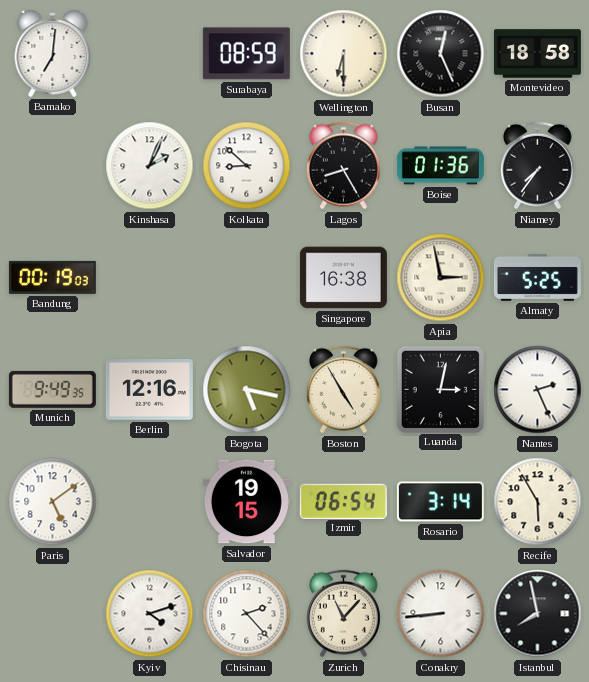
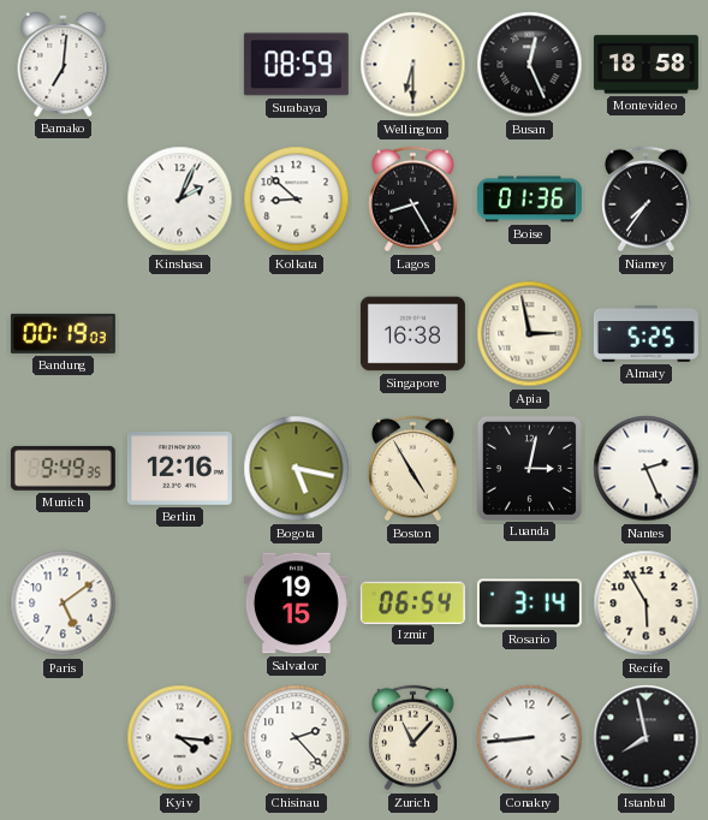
Kyiv: 4:12 -> 4:16 (180, 738)
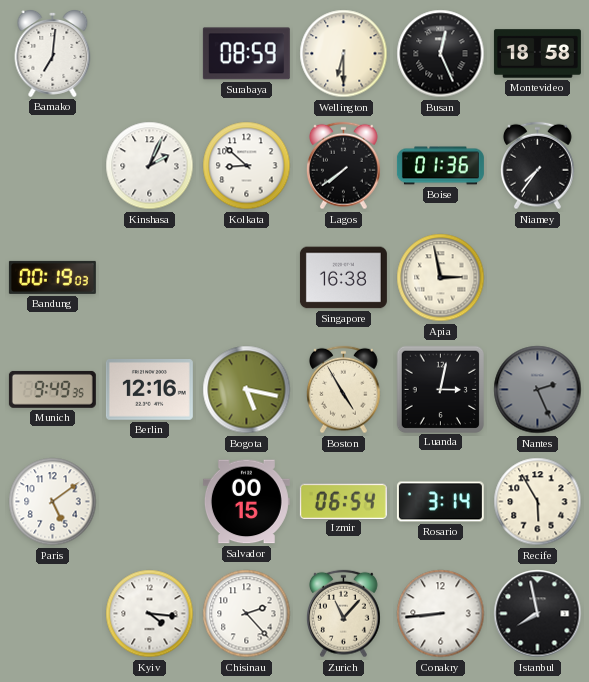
Lagos: 8:25 -> 7:39 (344, 166)
Almaty: 5:25 -> none (645, 333)
Nantes dial: white -> grey (538, 390)
Salvador: 19:15 -> 00:15 (246, 502)
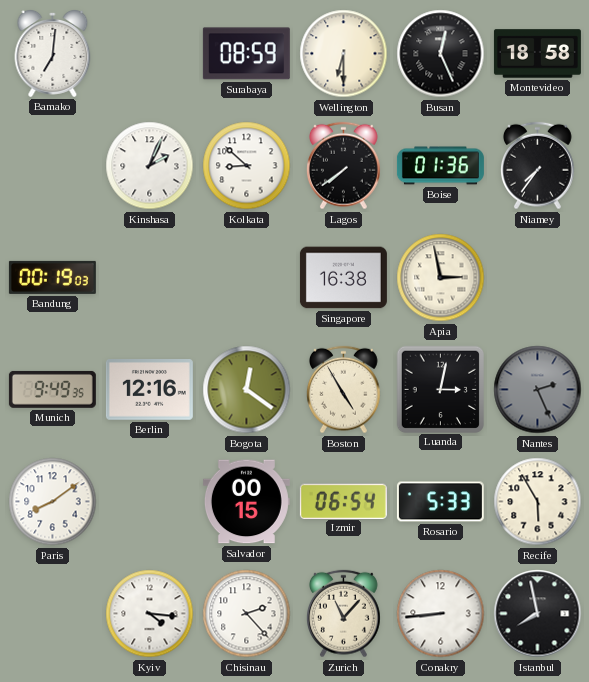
Bogota: 5:17 -> 12:21 (247, 390)
Paris: 5:09 -> 8:09 (53, 502)
Rosario: 3:14 -> 5:33 (440, 502)
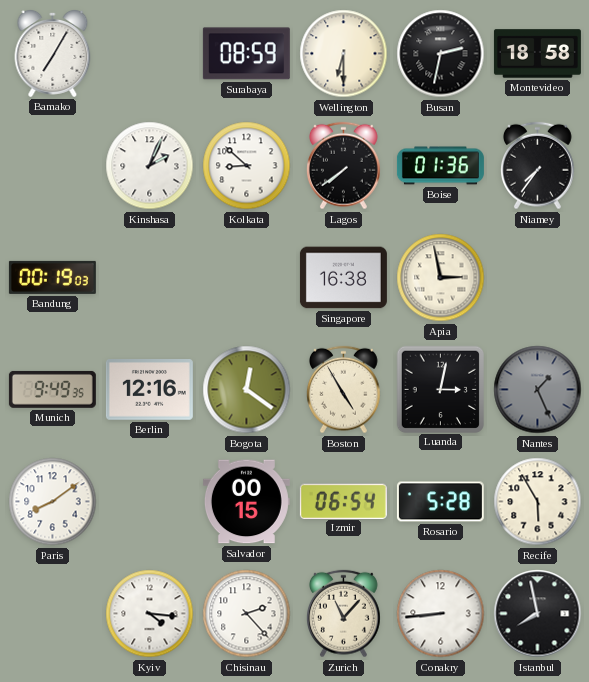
Bamako: 7:01 -> 7:05 (53, 54)
Busan: 12:26 -> 2:32 (441, 54)
Nantes: 2:26 -> 1:26 (538, 390)
Rosario: 5:33 -> 5:28 (440, 502)
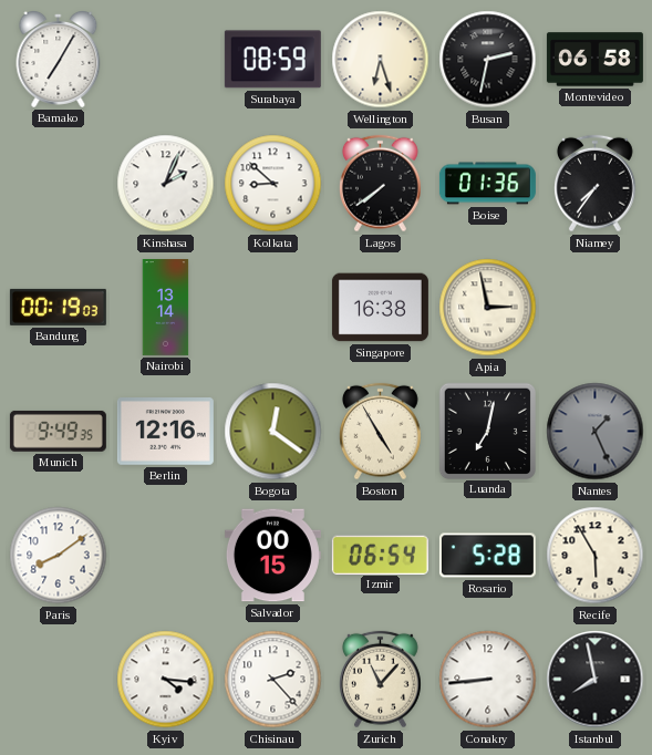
Wellington: 6:30 -> 6:27 (381, 60)
Montevideo: 18:58 -> 06:58 (594, 60)
Nairobi: none -> 13:14 (166, 307)
Luanda: 3:02 -> 7:02 (487, 431)
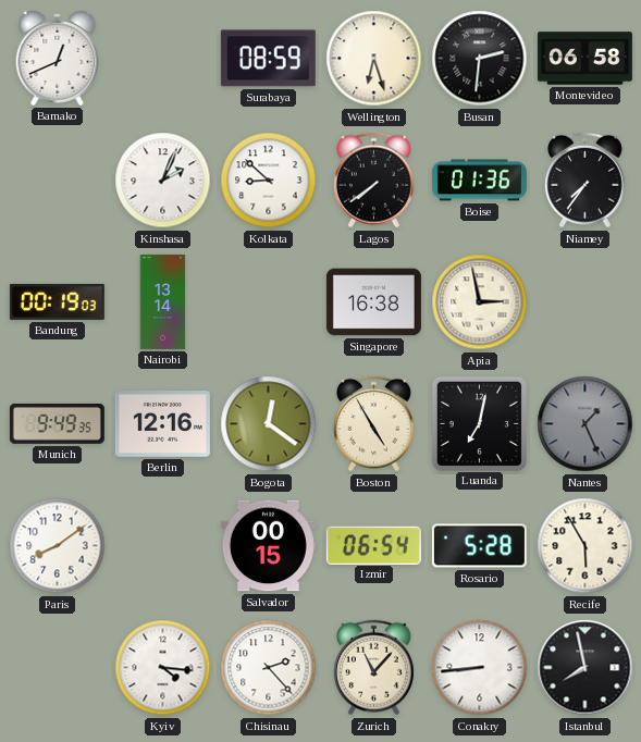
Bamako: 7:05 -> 12:41 (58, 59)
Busan: 2:32 -> 2:31 (480, 59)
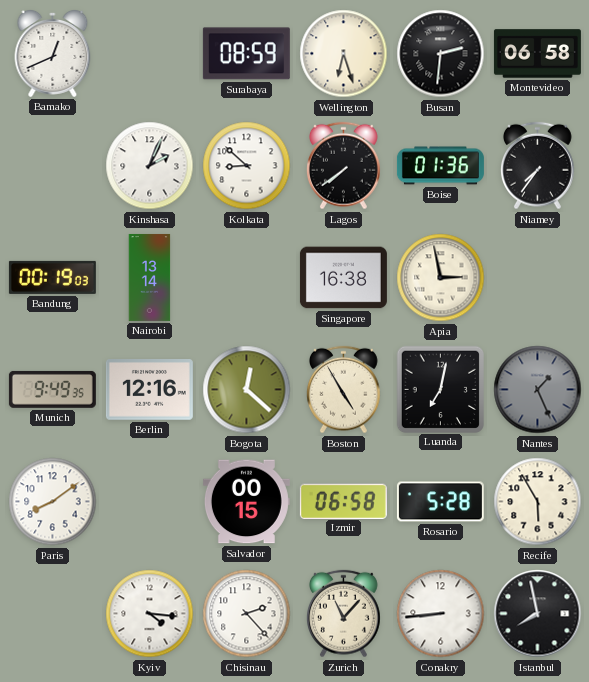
Bogota: 12:21 -> 12:22 (247, 390)
Izmir: 06:54 -> 06:58 (343, 501)
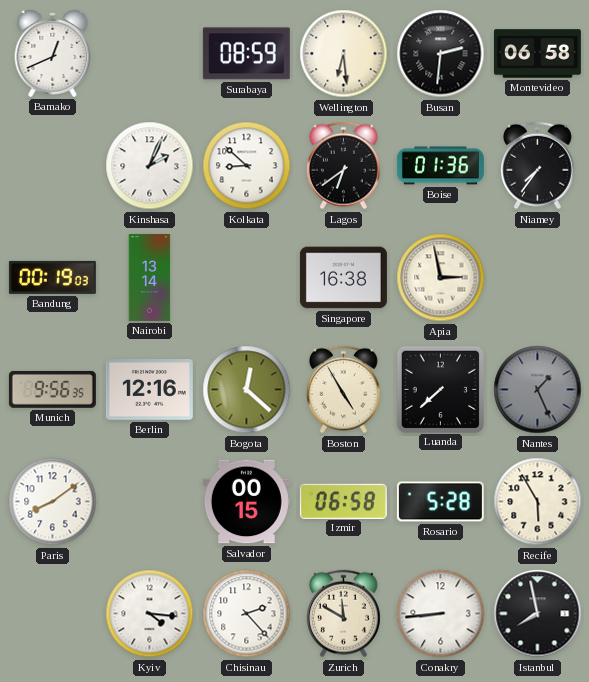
Wellington: 6:27 -> 6:29 (344, 54)
Lagos: 7:39 -> 6:39 (344, 166)
Munich: 9:49 -> 9:56 (52, 389)
Luanda: 7:02 -> 7:38 (440, 389)
Zurich: 11:07 -> 11:50 (344, 614)
